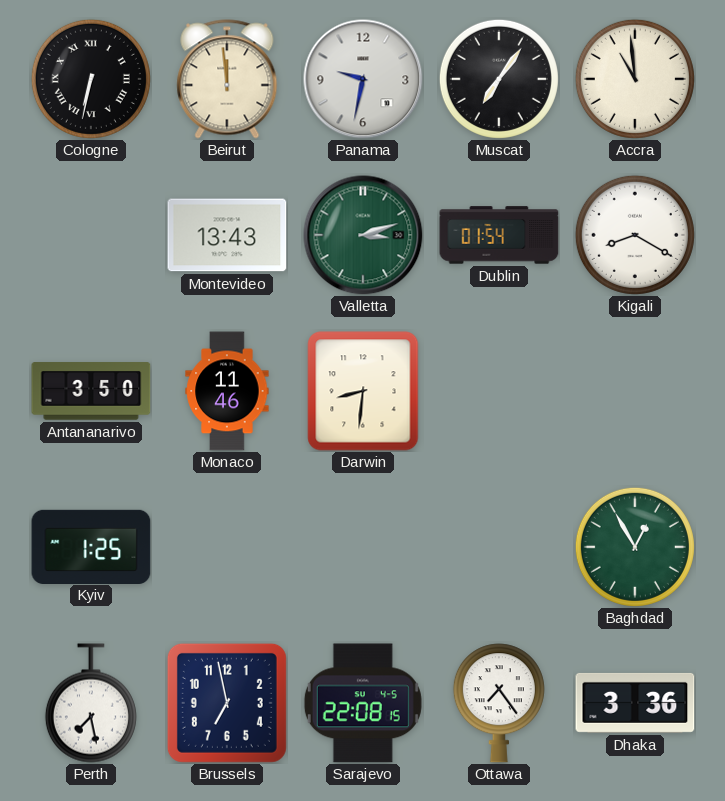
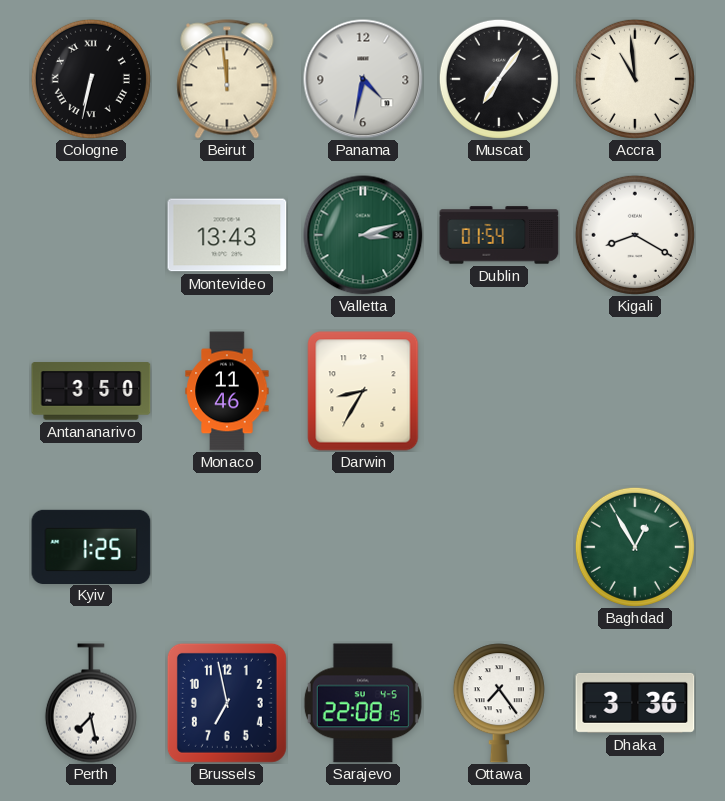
Panama: 9:32 -> 4:32 (363, 79)
Darwin: 8:31 -> 8:35 (363, 391)
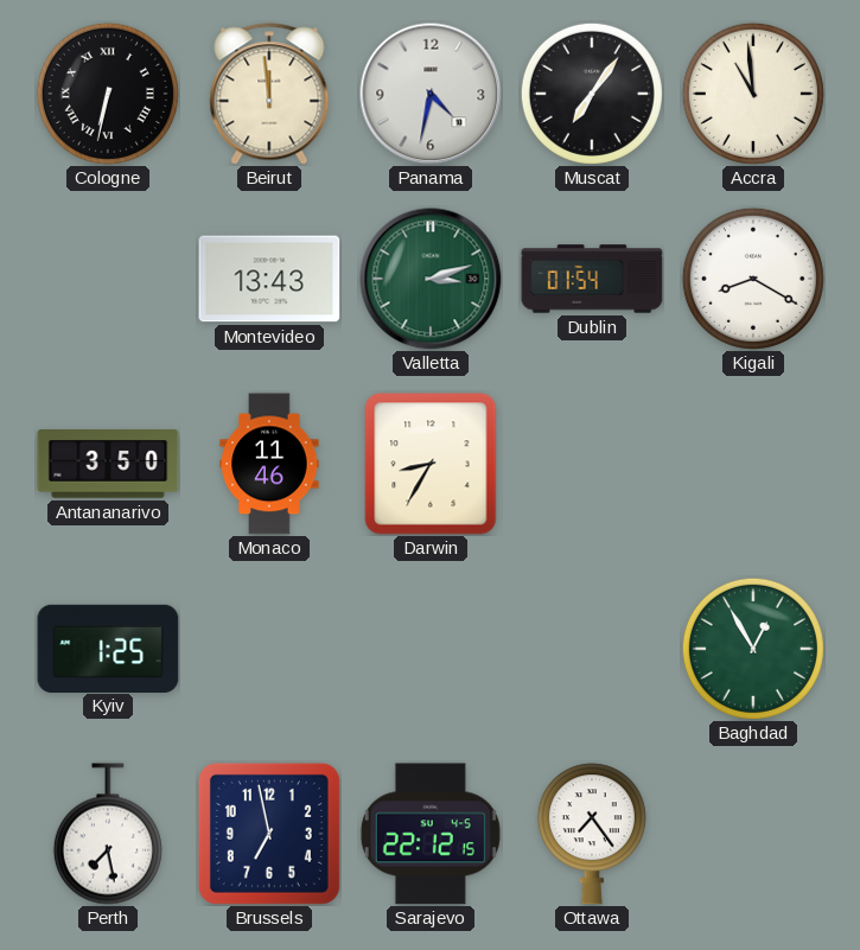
Sarajevo: 22:08 -> 22:12 (431, 834)
Dhaka: 3:36 -> none (635, 703)
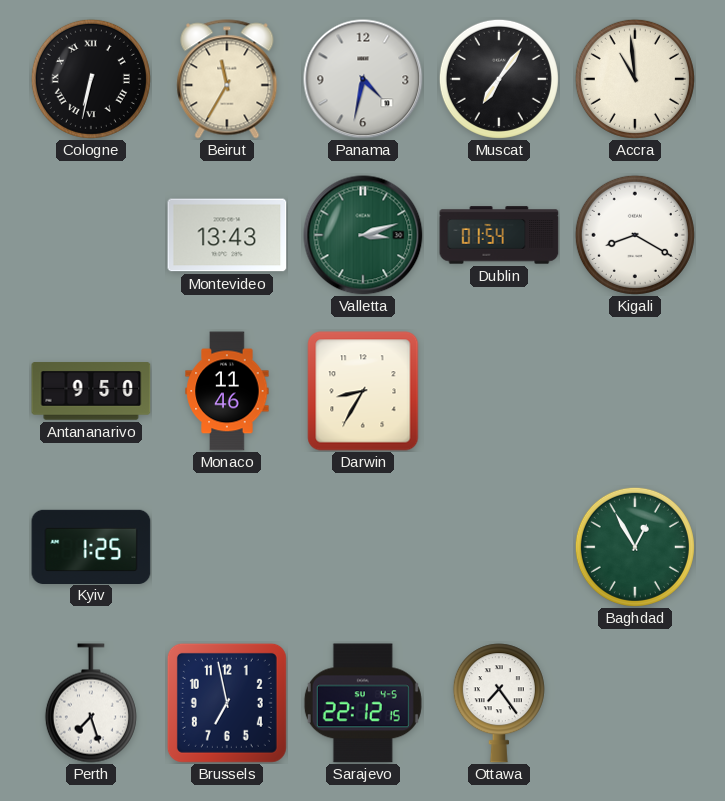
Beirut: 11:59 -> 11:35 (227, 79)
Antananarivo: 3:50 -> 9:50 (91, 391)
Perth: 7:28 -> 7:27 (91, 703)
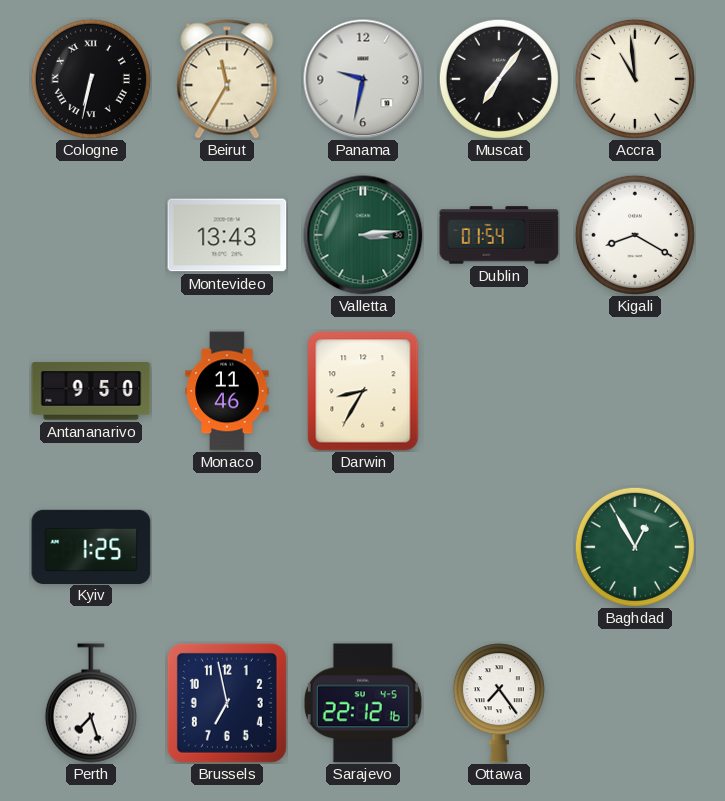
Panama: 4:32 -> 9:32 (363, 79)
Valletta: 3:12 -> 3:14 (363, 235)
Sarajevo: 22:12:15 -> 22:12:16 (363, 703)
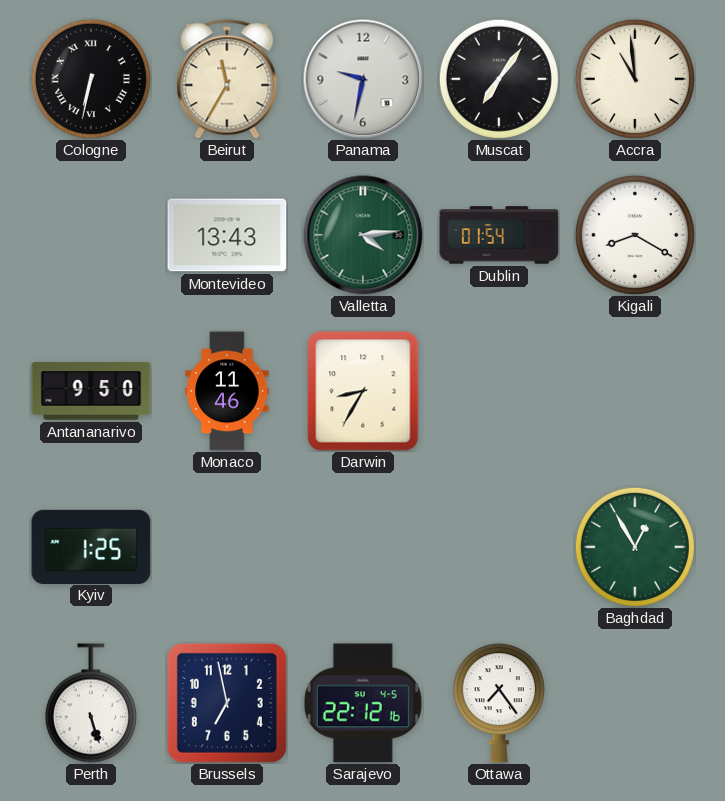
Valletta: 3:14 -> 4:14 (363, 235)
Perth: 7:27 -> 5:27 (91, 703)
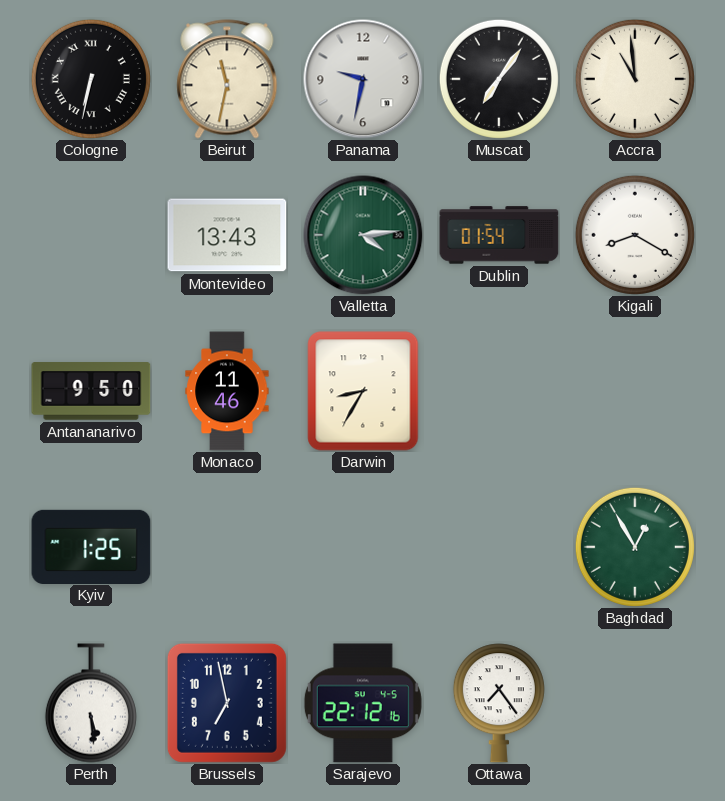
Beirut: 11:35 -> 11:32 (227, 79)
Perth: 5:27 -> 5:29 (91, 703)
